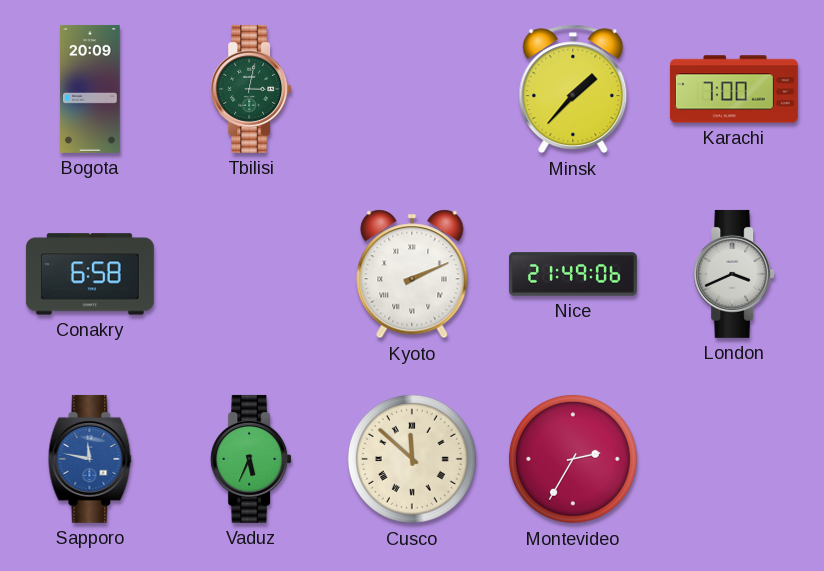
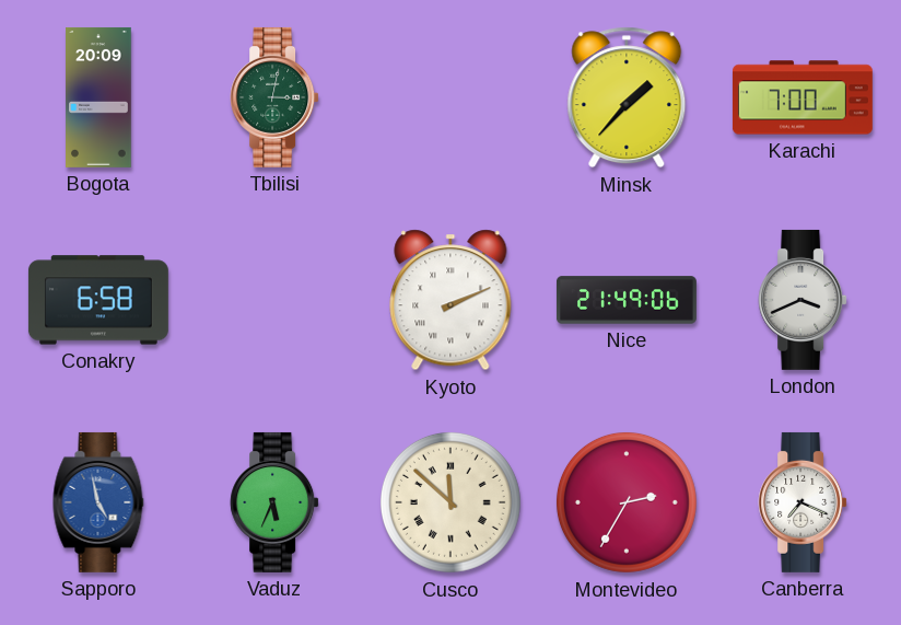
Sapporo: 11:47 -> 4:58 (98, 502)
Canberra: none -> 7:19 (803, 502)
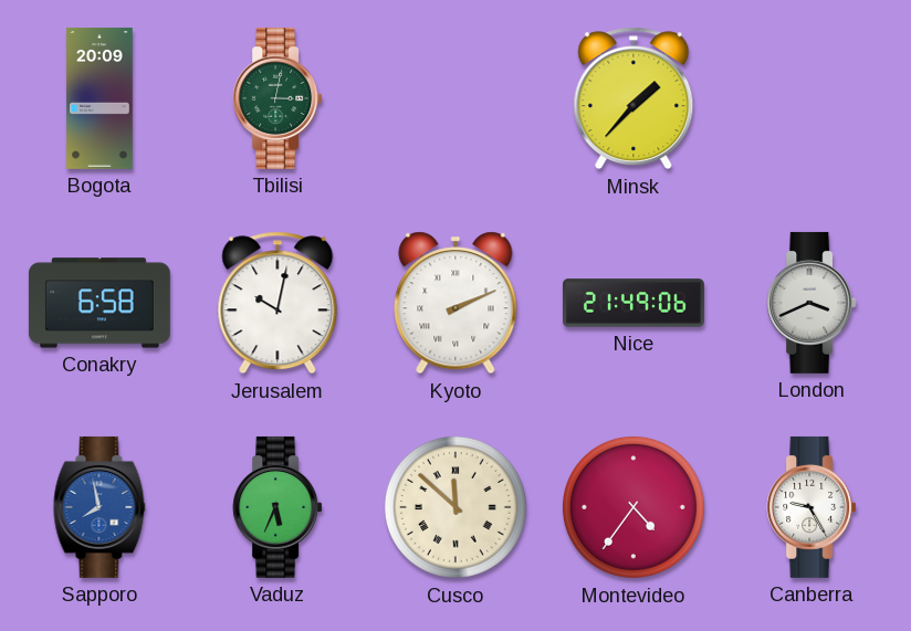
Karachi: 7:00 -> none (803, 97)
Jerusalem: none -> 10:02 (278, 303)
Sapporo: 4:58 -> 7:58 (100, 507)
Montevideo: 2:35 -> 4:36 (633, 507)
Canberra: 7:19 -> 9:25 (811, 507)
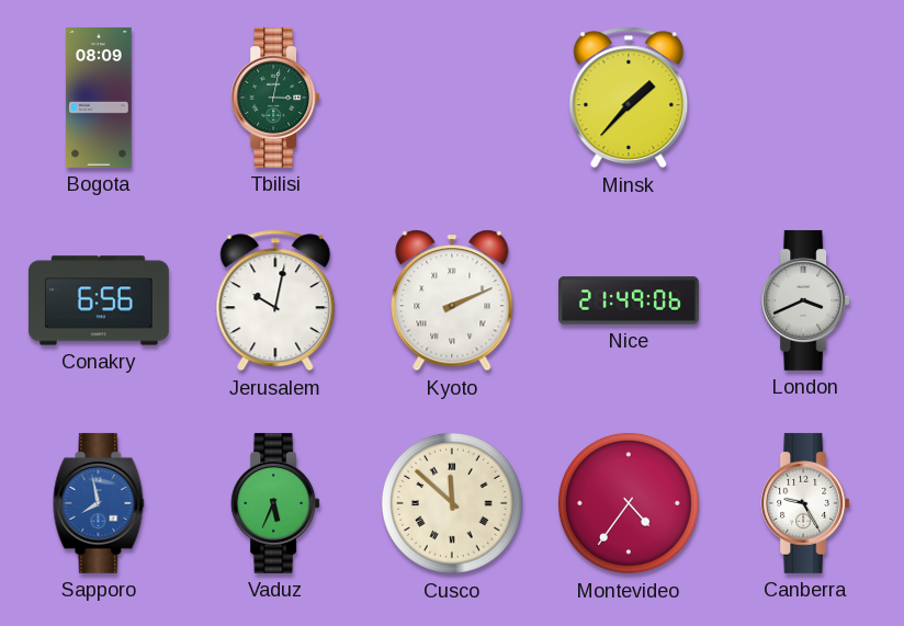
Bogota: 20:09 -> 08:09 (99, 98)
Conakry: 6:58 -> 6:56 (99, 300)
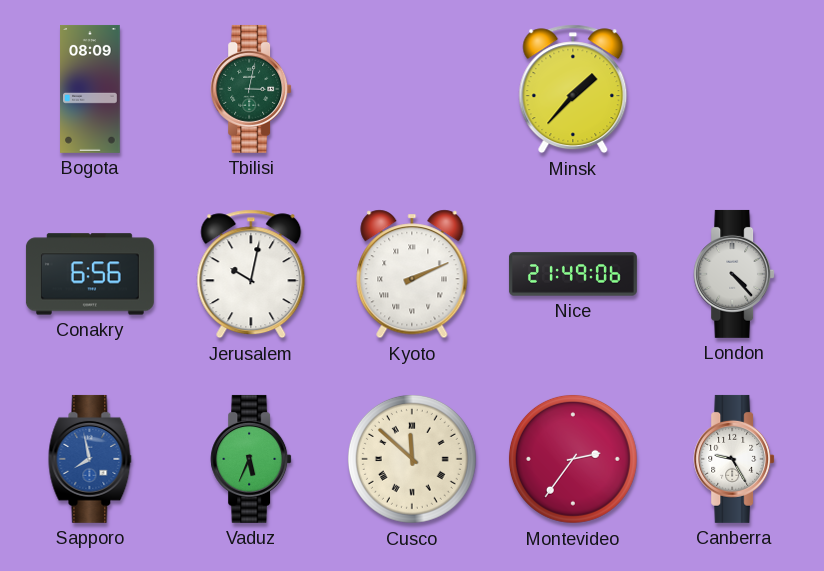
London: 3:41 -> 4:23 (734, 274)
Montevideo: 4:36 -> 2:36 (573, 459)
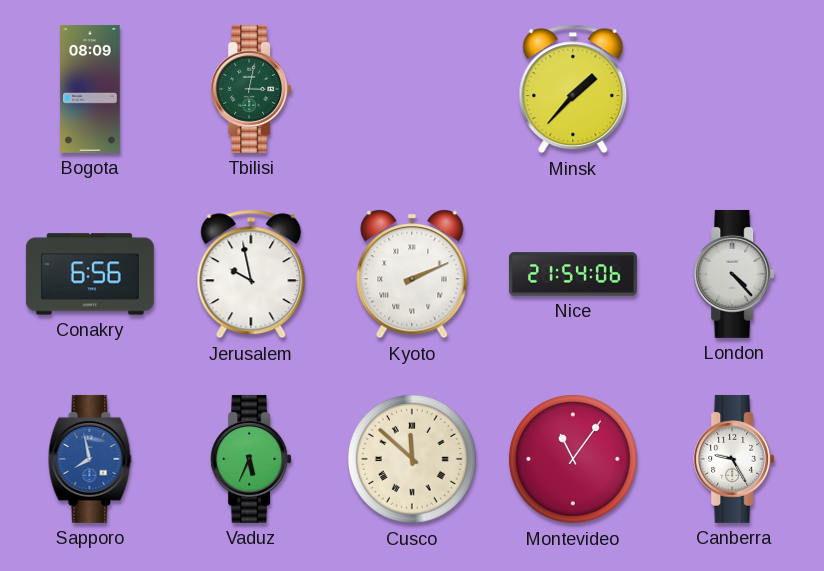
Jerusalem: 10:02 -> 9:58 (251, 274)
Nice: 21:49 -> 21:54 (573, 274)
Montevideo: 2:36 -> 11:06 (573, 459)
